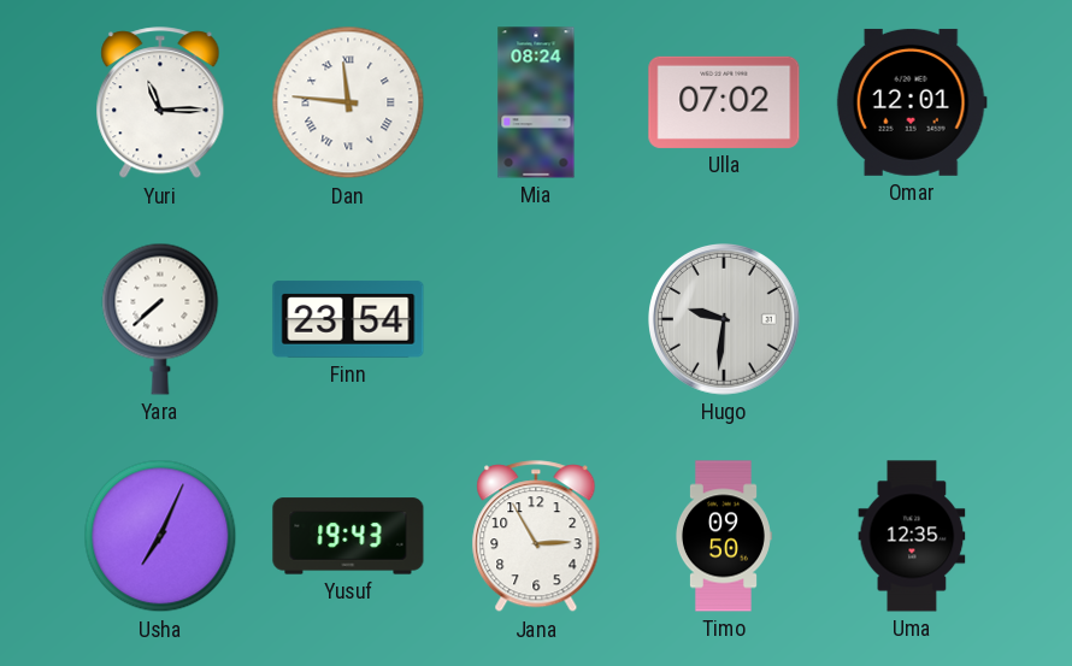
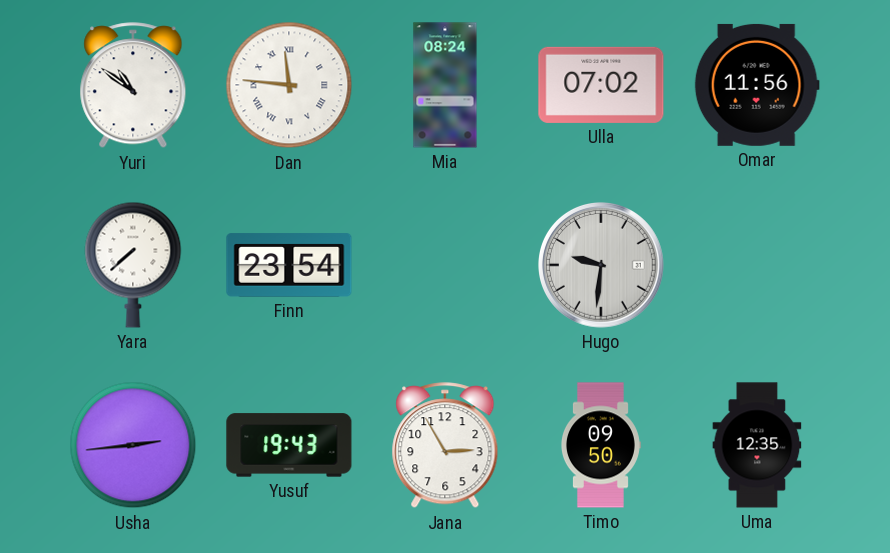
Yuri: 11:15 -> 10:51 (133, 86)
Omar: 12:01 -> 11:56 (757, 85)
Usha: 7:04 -> 2:44 (133, 445)
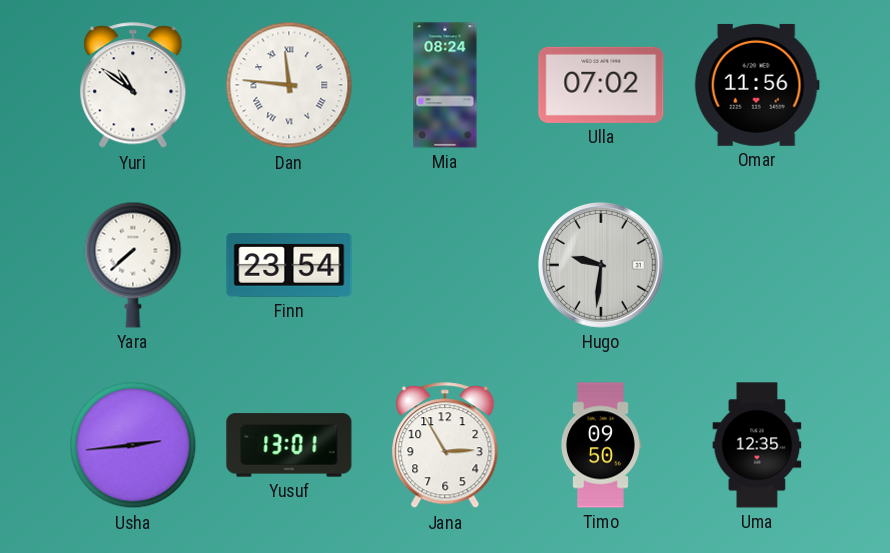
Yusuf: 19:43 -> 13:01 (289, 445)
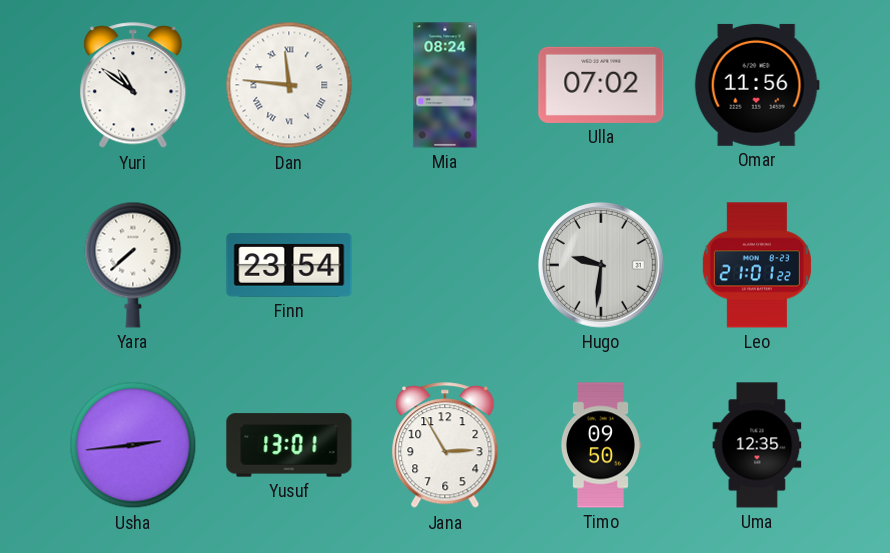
Leo: none -> 21:01 (757, 265)
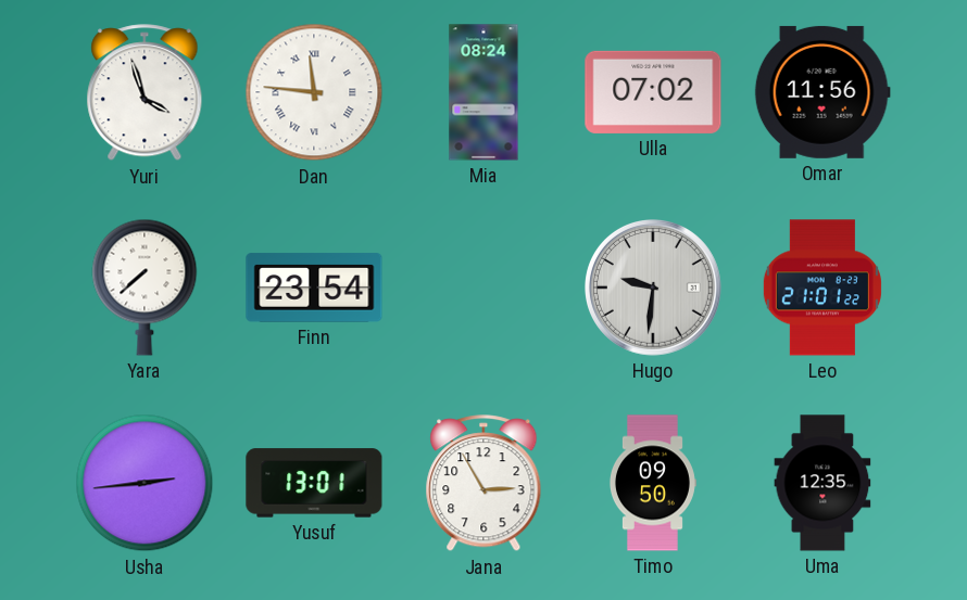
Yuri: 10:51 -> 3:57 (145, 93)
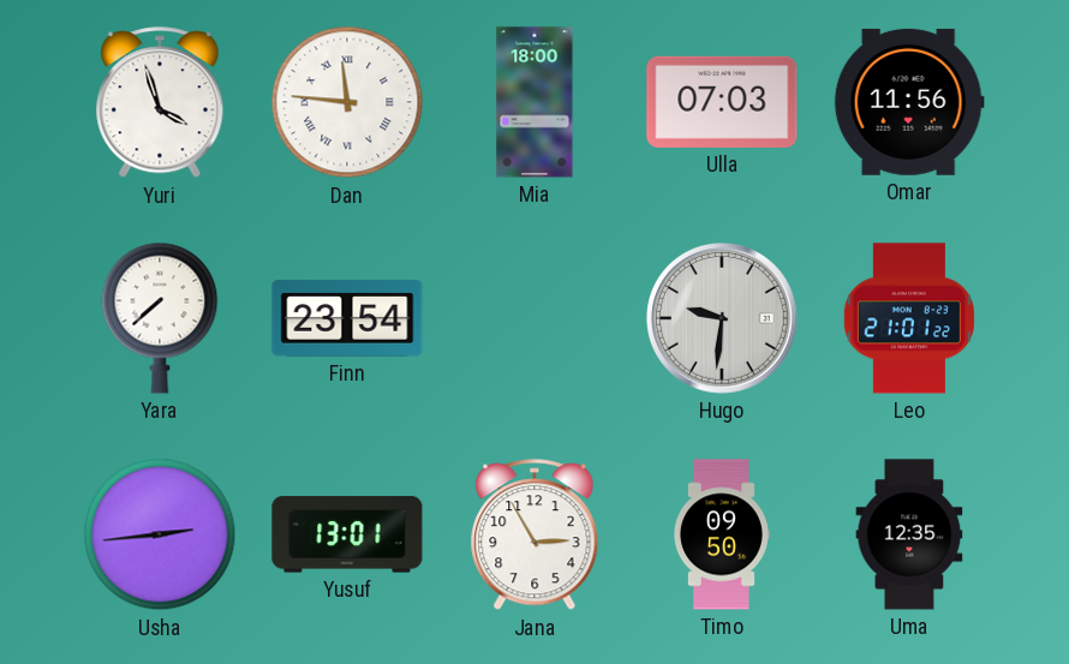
Mia: 08:24 -> 18:00 (534, 102)
Ulla: 07:02 -> 07:03 (722, 102)
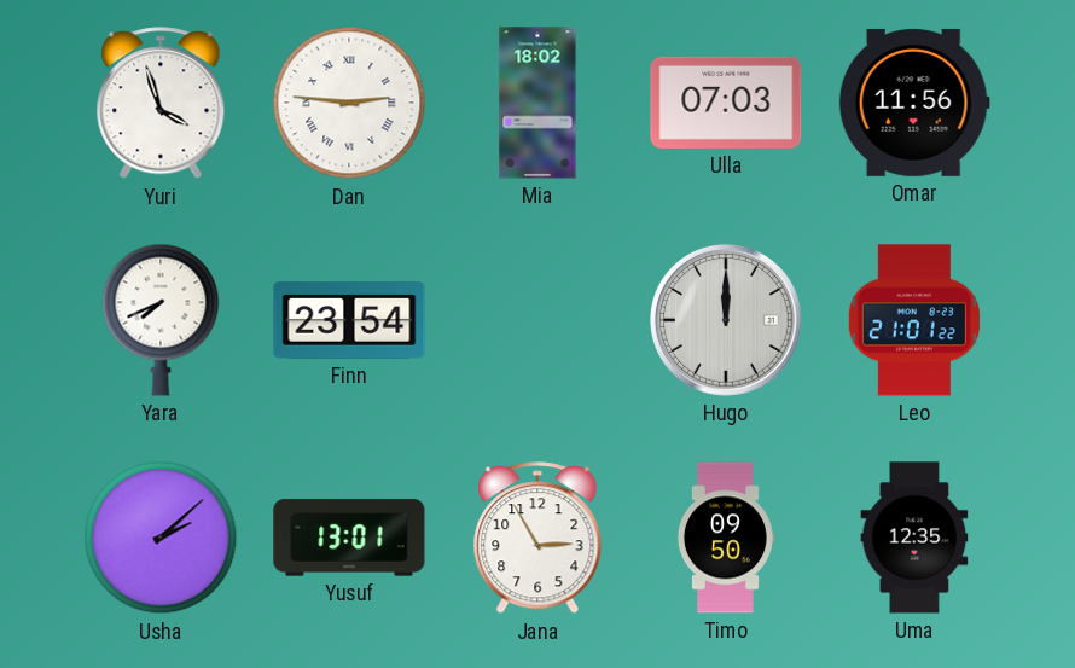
Dan: 11:46 -> 2:46 (349, 103)
Mia: 18:00 -> 18:02 (537, 103)
Yara: 7:38 -> 7:41 (161, 320)
Hugo: 9:31 -> 12:00 (727, 321)
Usha: 2:44 -> 2:08 (161, 538)
